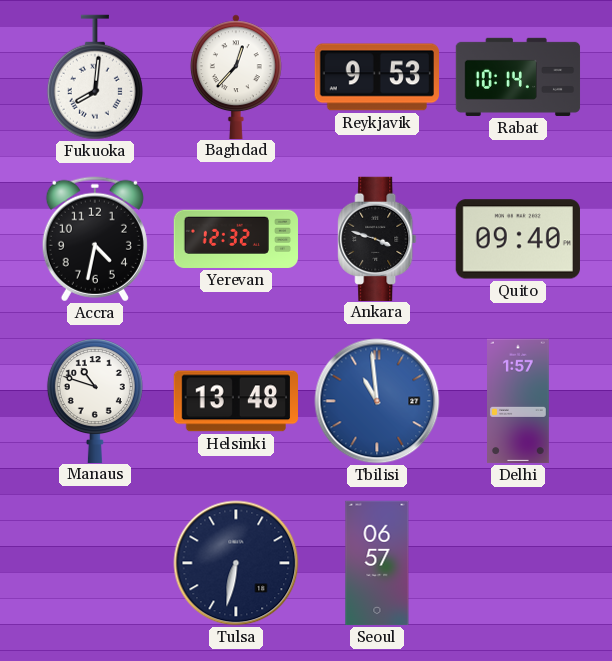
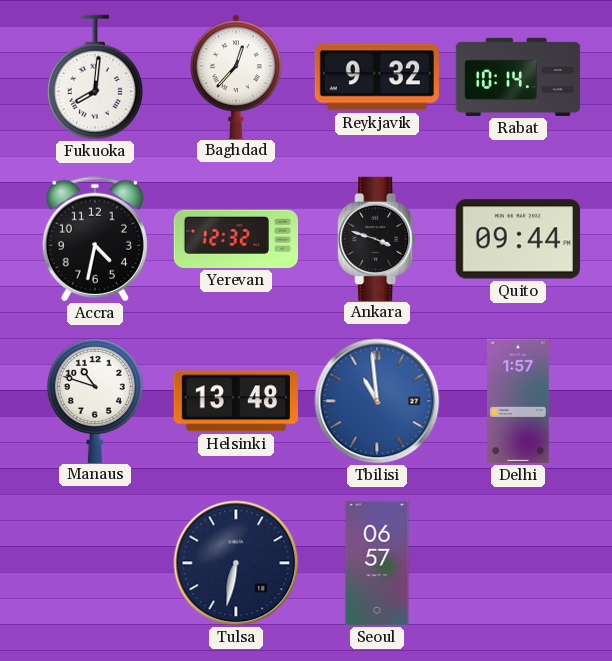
Reykjavik: 9:53 -> 9:32 (376, 77)
Quito: 09:40 -> 09:44 (518, 239)
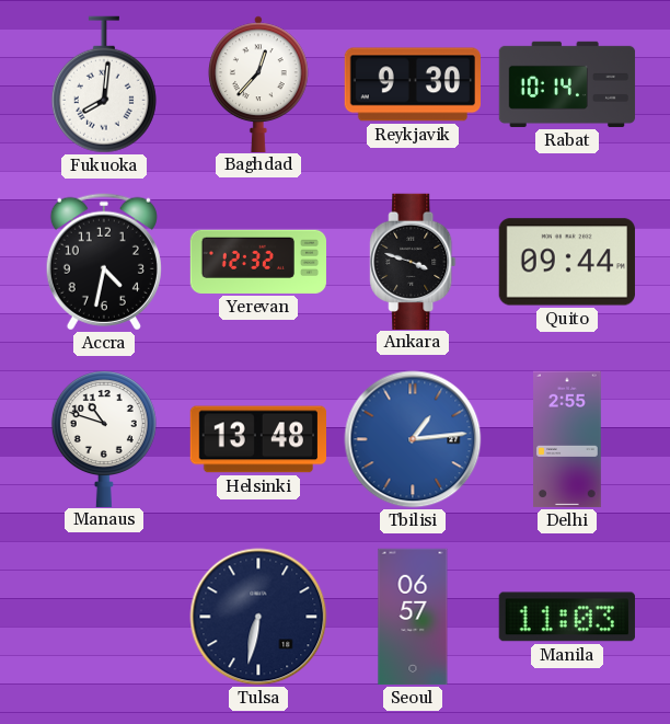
Reykjavik: 9:32 -> 9:30 (412, 84)
Tbilisi: 10:59 -> 1:14 (413, 439)
Delhi: 1:57 -> 2:55 (568, 439)
Manila: none -> 11:03 (567, 617)
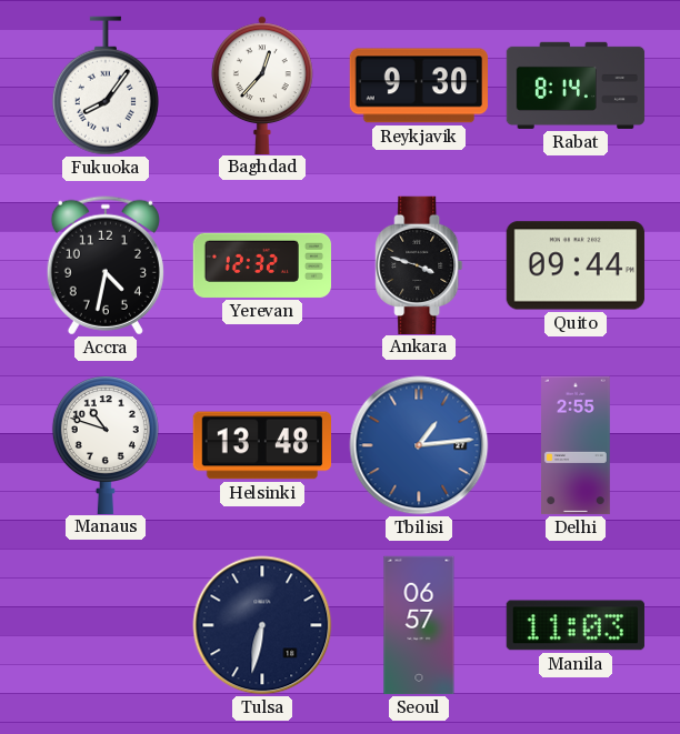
Fukuoka: 8:01 -> 8:06 (106, 86)
Rabat: 10:14 -> 8:14 (576, 86)
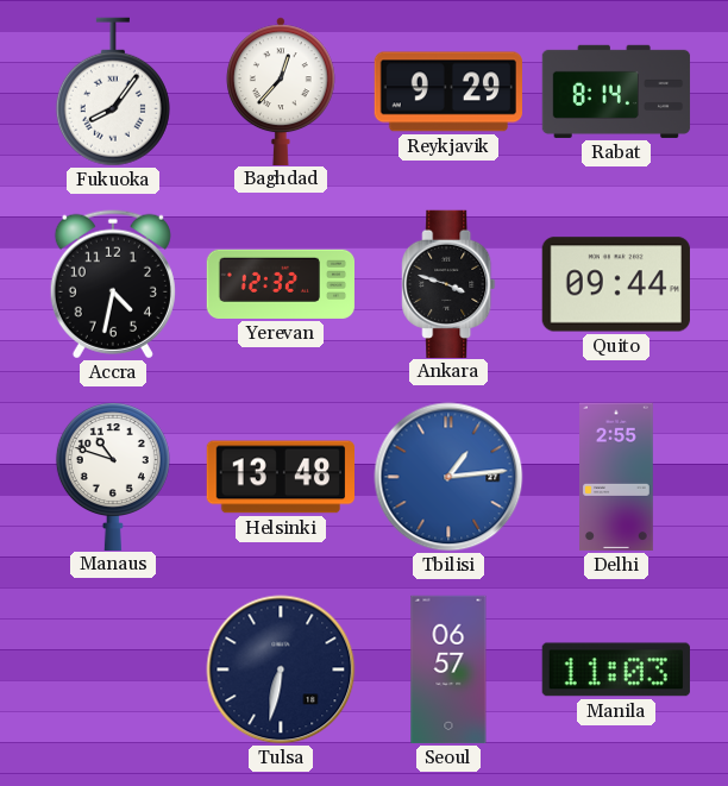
Reykjavik: 9:30 -> 9:29 (447, 92)
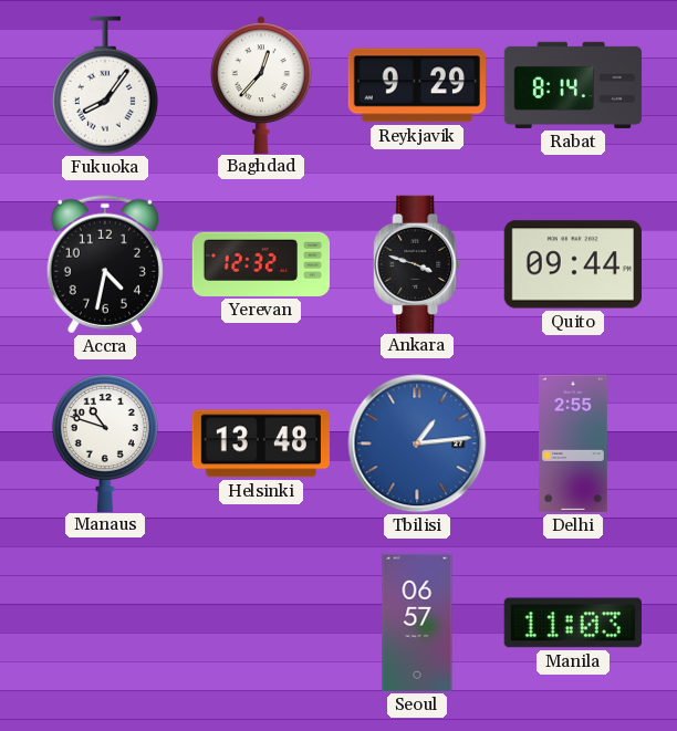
Tulsa: 6:32 -> none (281, 669)
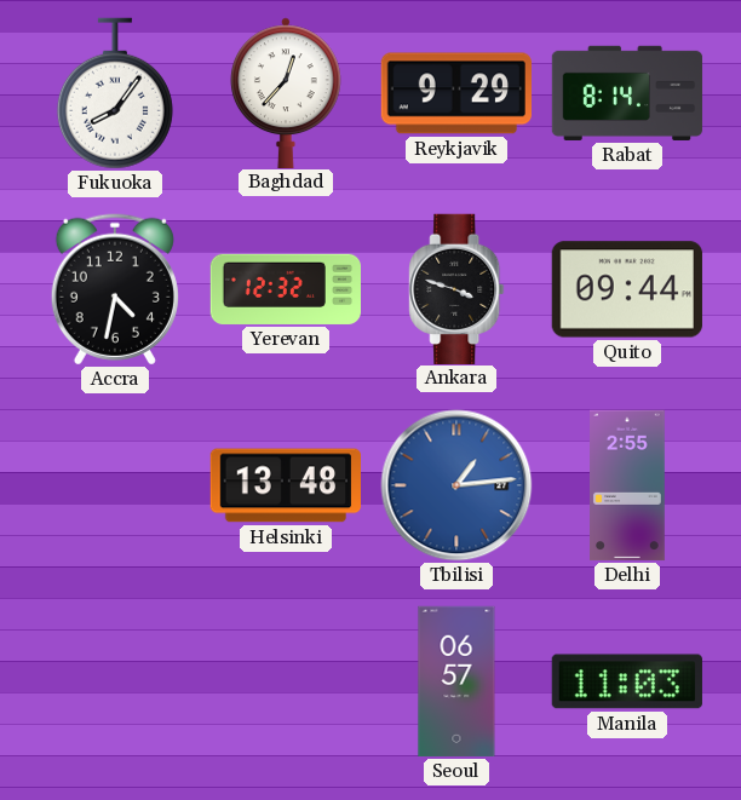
Manaus: 10:48 -> none (105, 443)
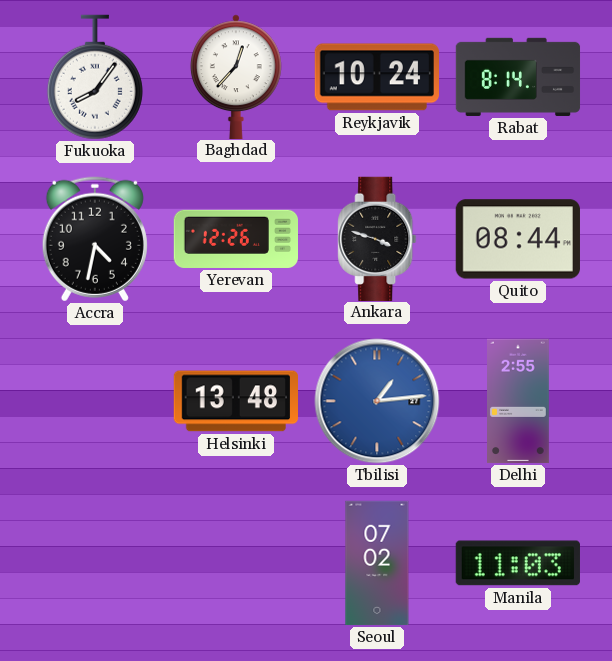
Reykjavik: 9:29 -> 10:24 (376, 77)
Yerevan: 12:32 -> 12:26 (236, 239)
Quito: 09:44 -> 08:44 (518, 239)
Seoul: 06:57 -> 07:02 (377, 563)
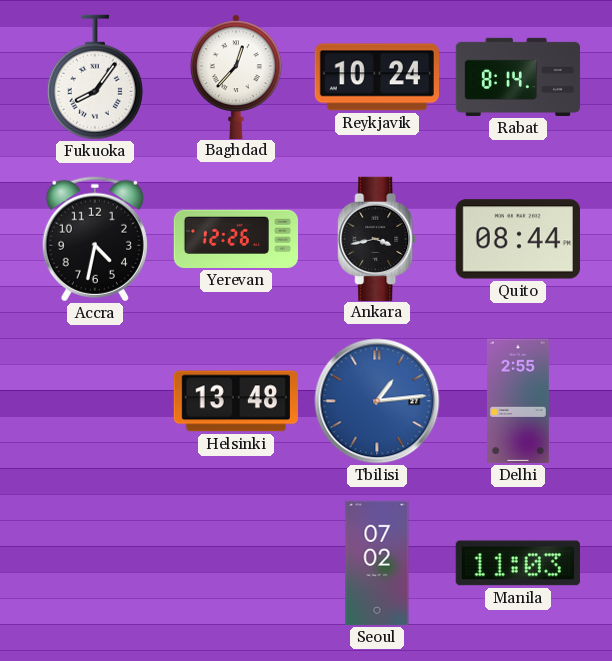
Ankara: 3:48 -> 3:43 (377, 238)
